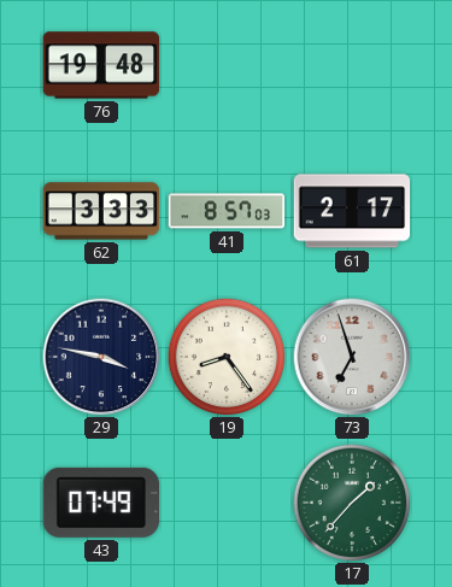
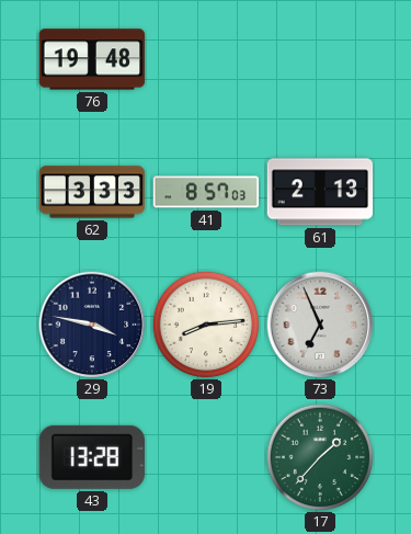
61: 2:17 -> 2:13 (320, 192)
19: 8:24 -> 8:14 (206, 325)
73: 6:57 -> 6:56 (320, 325)
43: 07:49 -> 13:28 (91, 457)
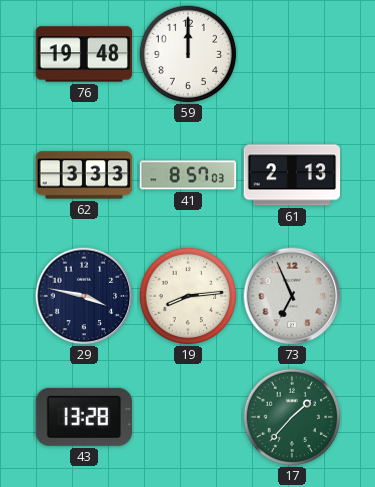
59: none -> 12:00 (188, 54)
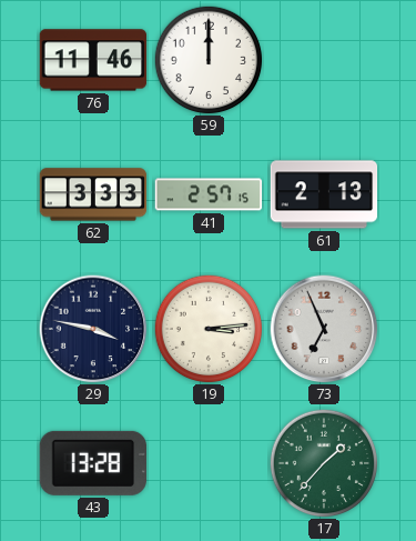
76: 19:48 -> 11:46 (93, 60)
41: 8:57 -> 2:57 (209, 194)
19: 8:14 -> 3:14 (209, 329)
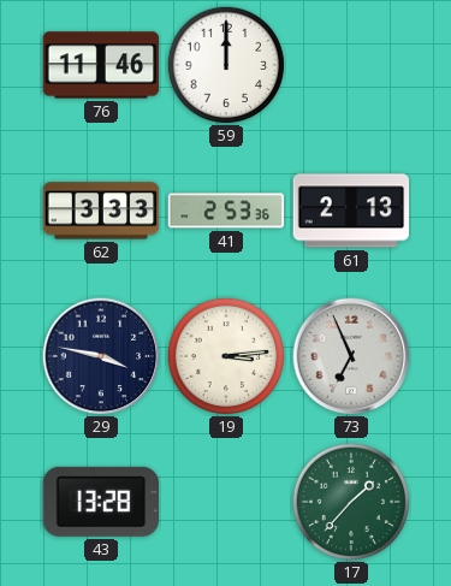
41: 2:57 -> 2:53 (226, 211)
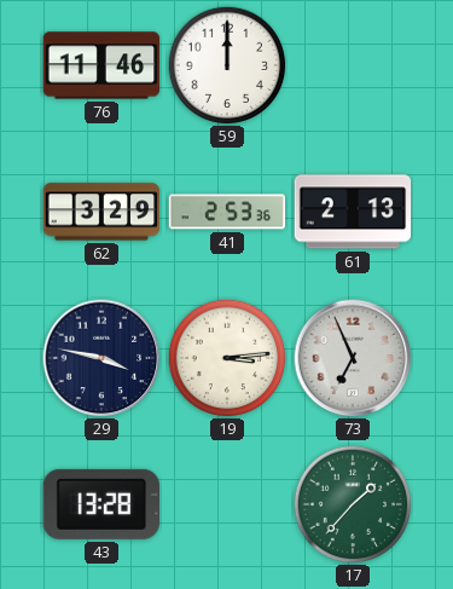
62: 3:33 -> 3:29 (101, 212)
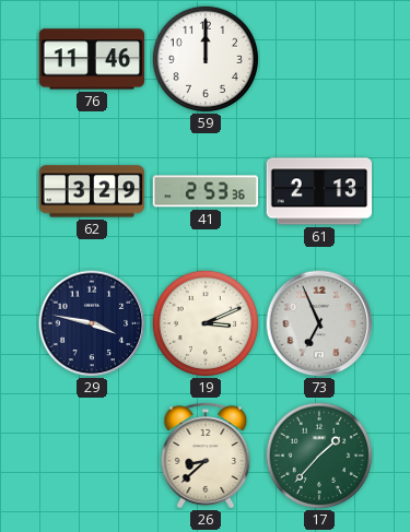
19: 3:14 -> 3:11 (206, 323)
43: 13:28 -> none (100, 504)
26: none -> 8:38 (206, 456)
